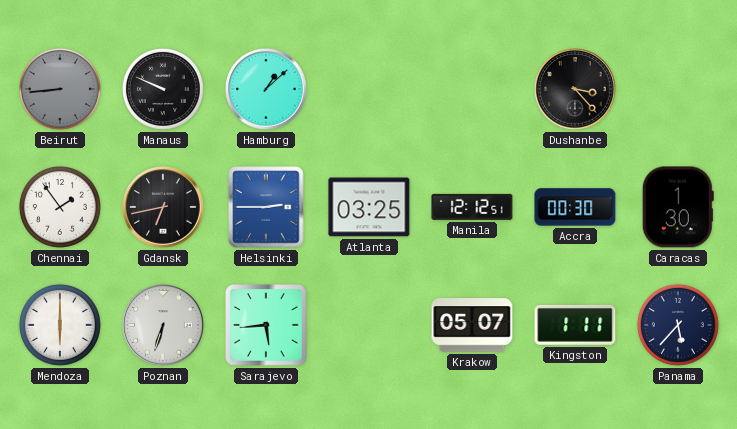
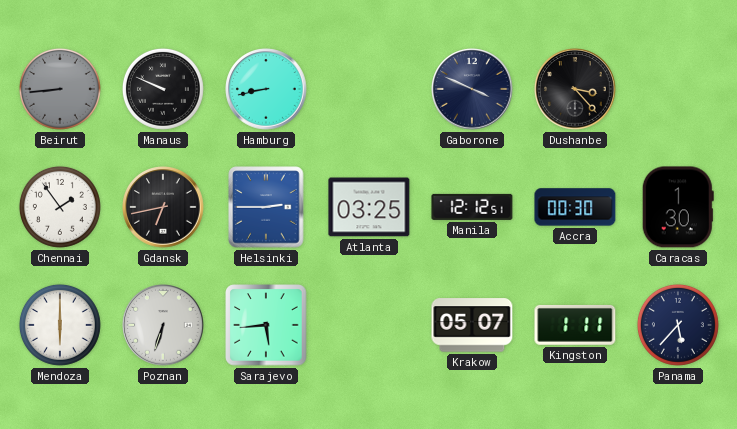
Hamburg: 1:08 -> 8:43 (266, 89)
Gaborone: none -> 3:49 (472, 89)
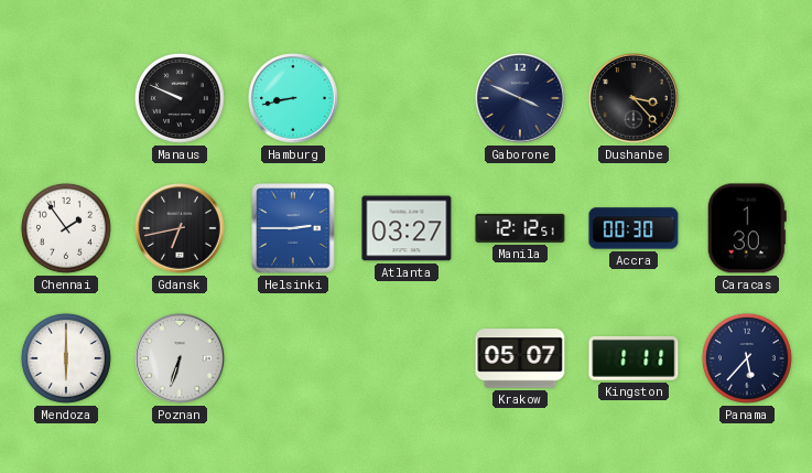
Beirut: 8:44 -> none (60, 89)
Atlanta: 03:25 -> 03:27 (407, 228)
Sarajevo: 5:44 -> none (266, 325)
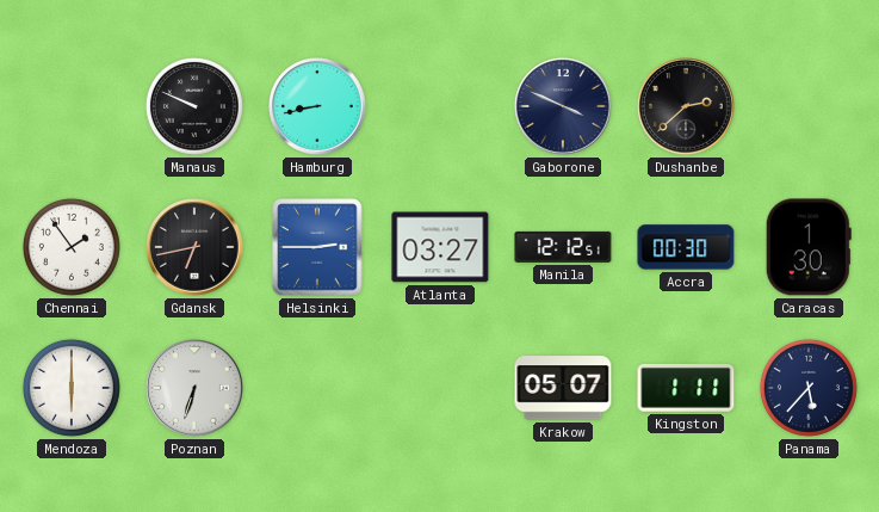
Dushanbe: 3:23 -> 2:38 (686, 106)
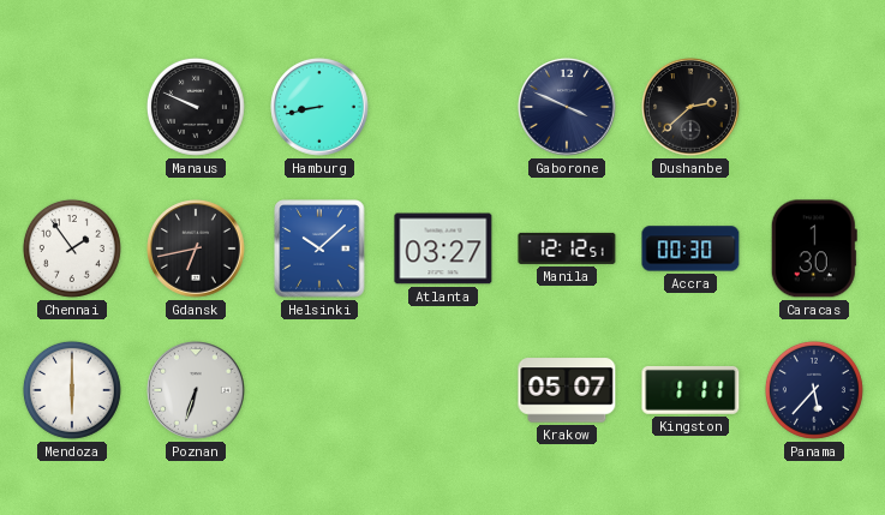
Helsinki: 2:45 -> 10:08 (319, 248)
